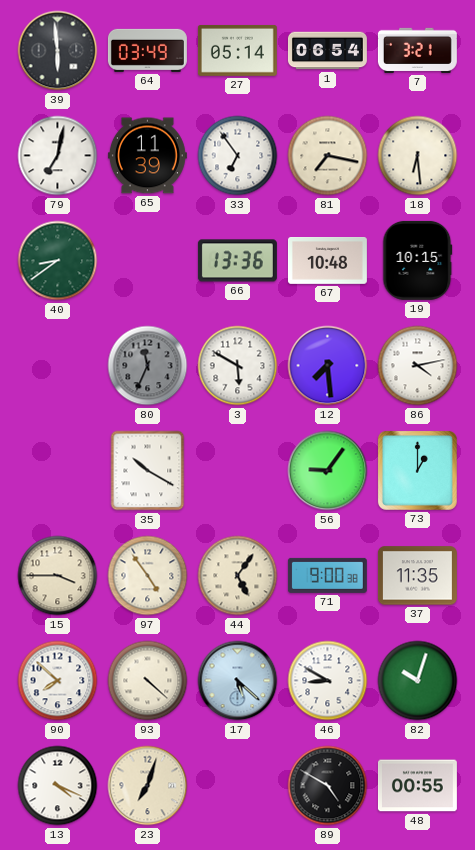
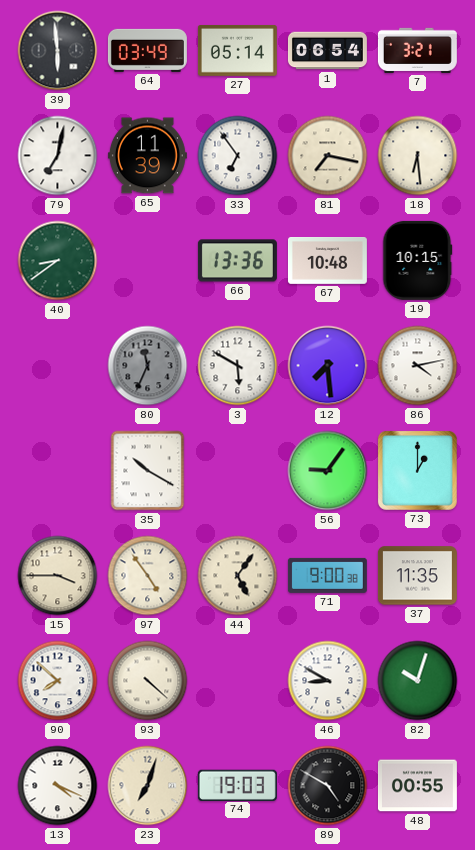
17: 5:22 -> none (238, 681)
74: none -> 19:03 (237, 785)
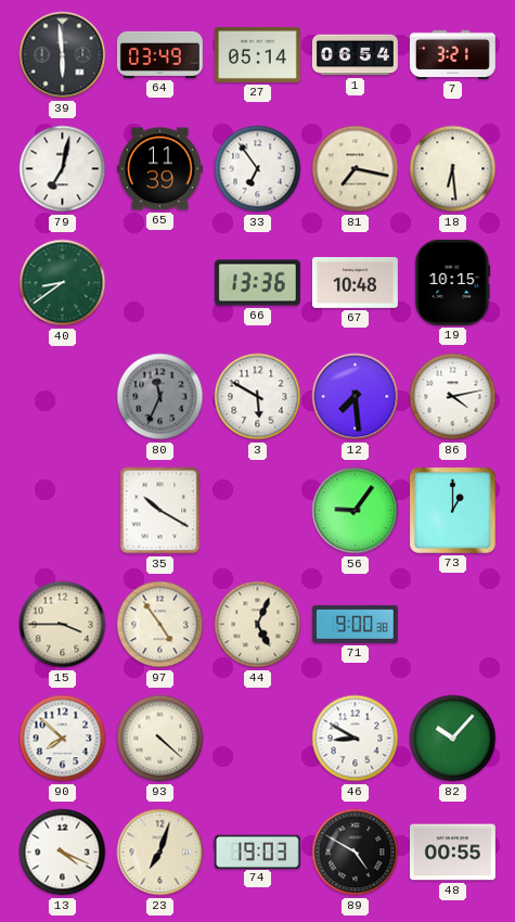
44: 5:06 -> 5:04 (258, 625)
37: 11:35 -> none (417, 576)
82: 10:03 -> 10:07 (453, 739)
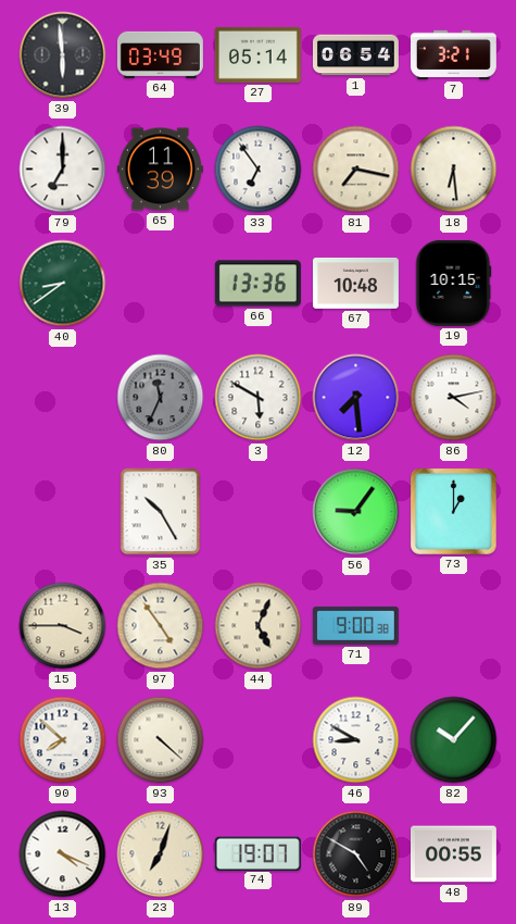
79: 7:02 -> 7:00 (63, 170)
35: 10:20 -> 10:25 (161, 512)
74: 19:03 -> 19:07 (257, 853)
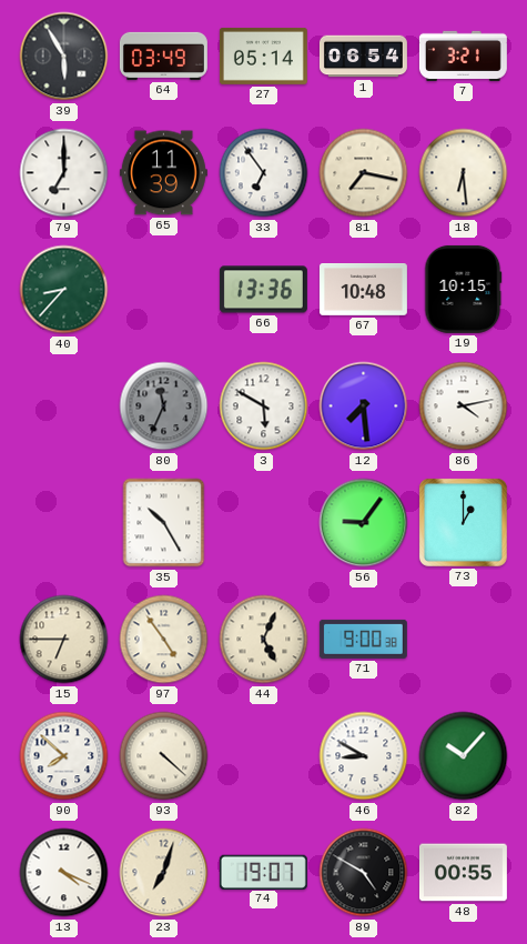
39: 5:59 -> 5:55 (64, 57)
40: 8:39 -> 8:37 (64, 290)
15: 3:45 -> 6:45 (64, 640)
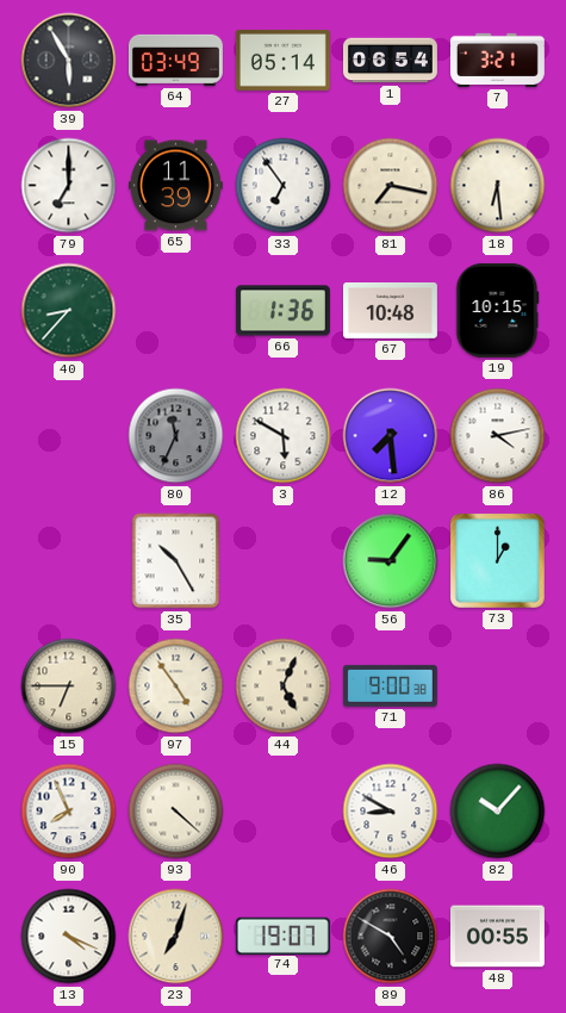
66: 13:36 -> 1:36 (282, 311)
90: 7:52 -> 7:56 (69, 812)
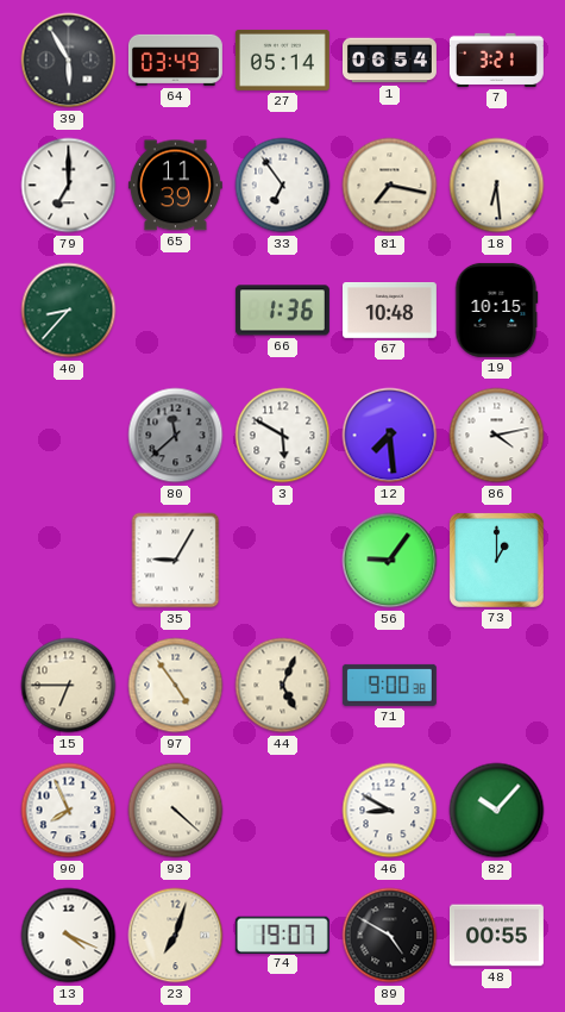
80: 11:34 -> 11:38 (176, 436)
35: 10:25 -> 9:05 (176, 561)
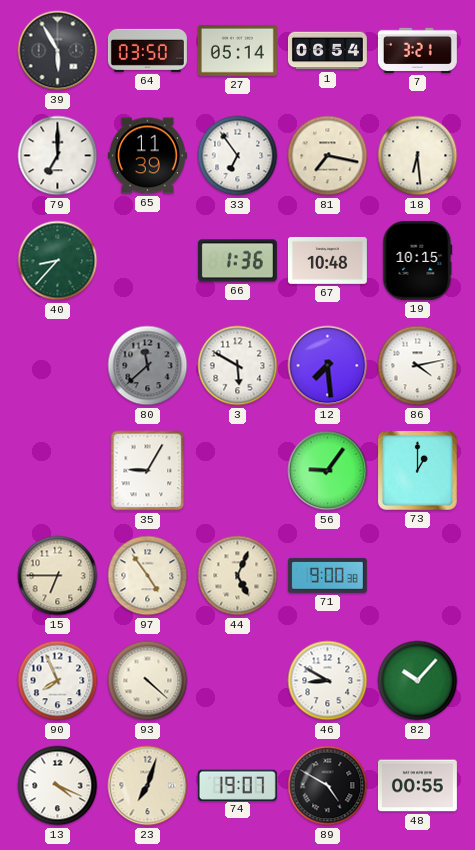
64: 03:49 -> 03:50 (147, 50)
